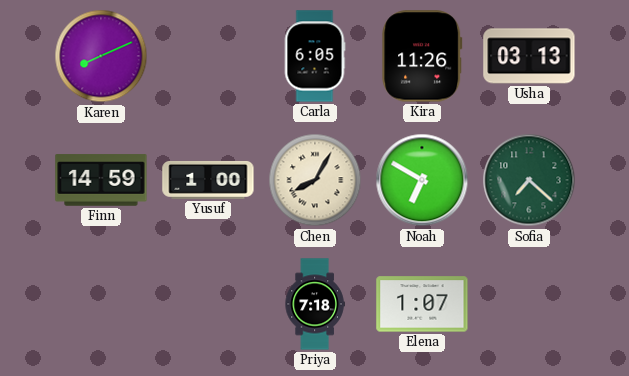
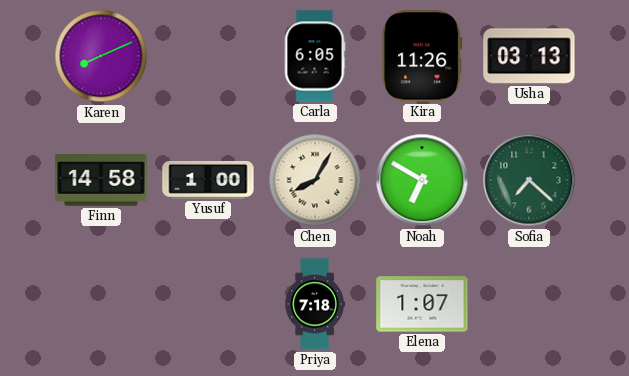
Finn: 14:59 -> 14:58 (101, 180)
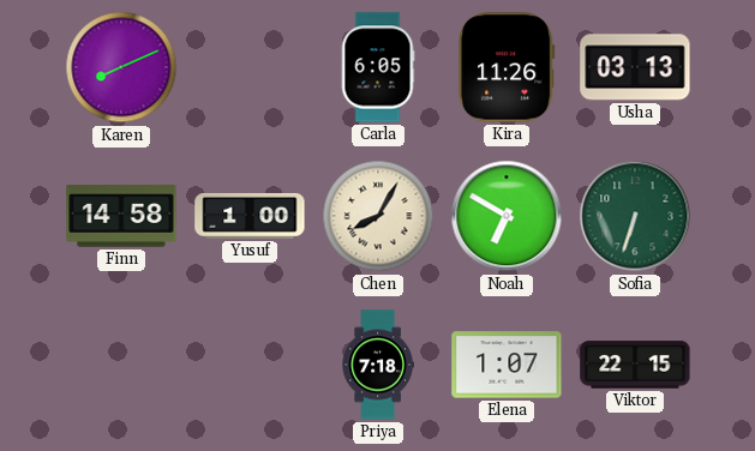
Sofia: 7:22 -> 6:33 (635, 216)
Viktor: none -> 22:15 (635, 365)
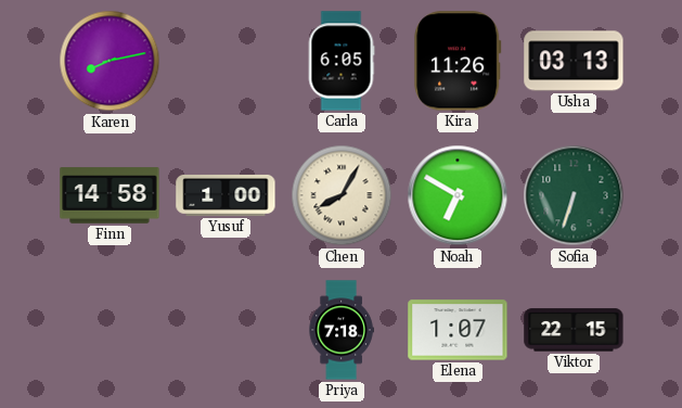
Karen: 8:11 -> 8:13 (110, 61)
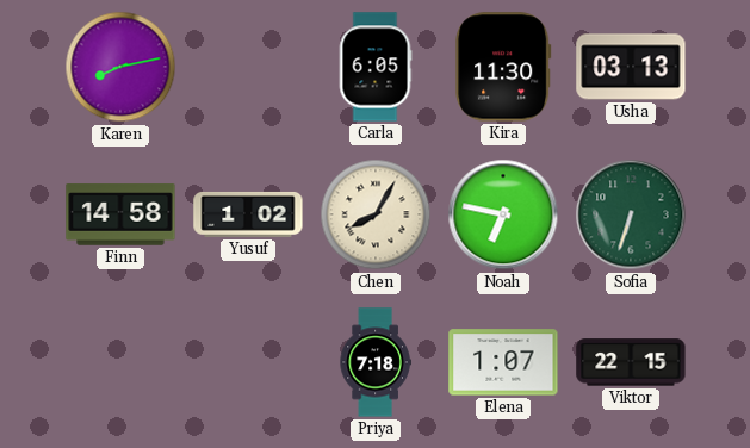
Kira: 11:26 -> 11:30 (503, 67)
Yusuf: 1:00 -> 1:02 (248, 214)
Noah: 6:50 -> 6:47 (503, 214)
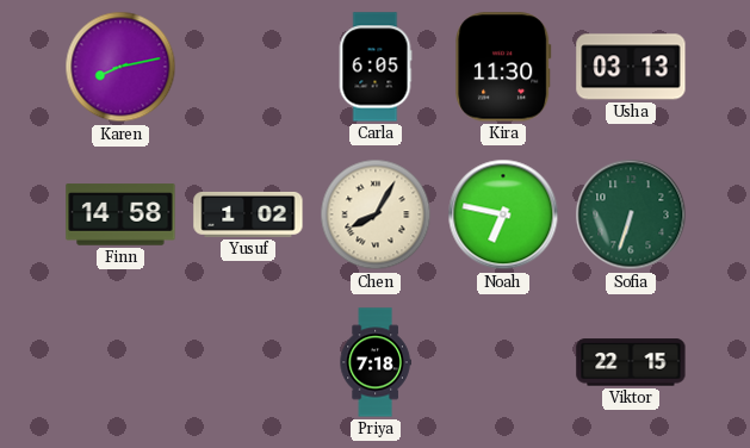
Elena: 1:07 -> none (503, 362)
